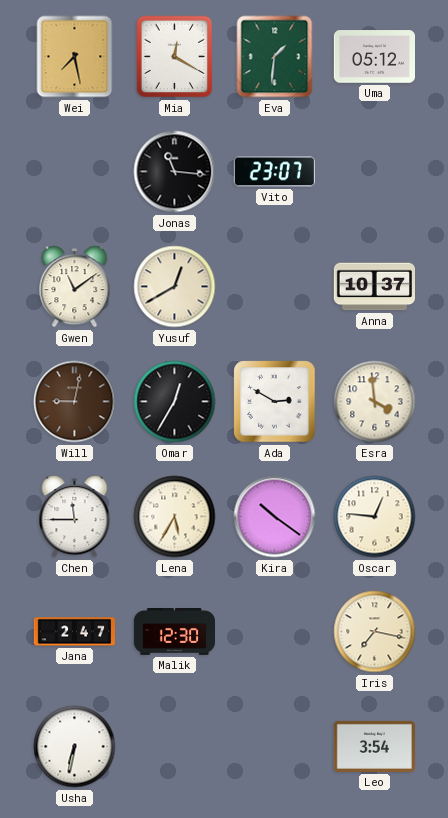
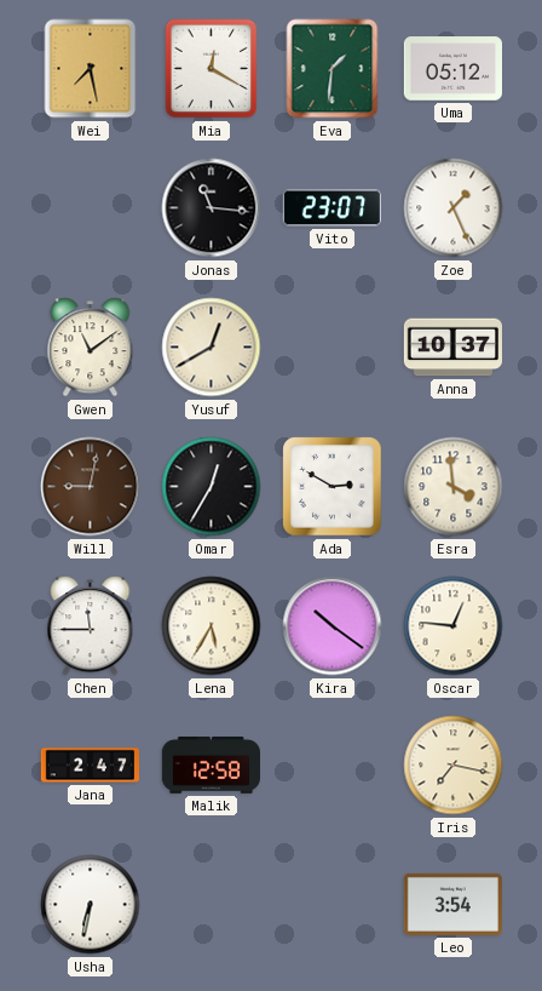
Zoe: none -> 1:26 (454, 208)
Malik: 12:30 -> 12:58 (211, 766)
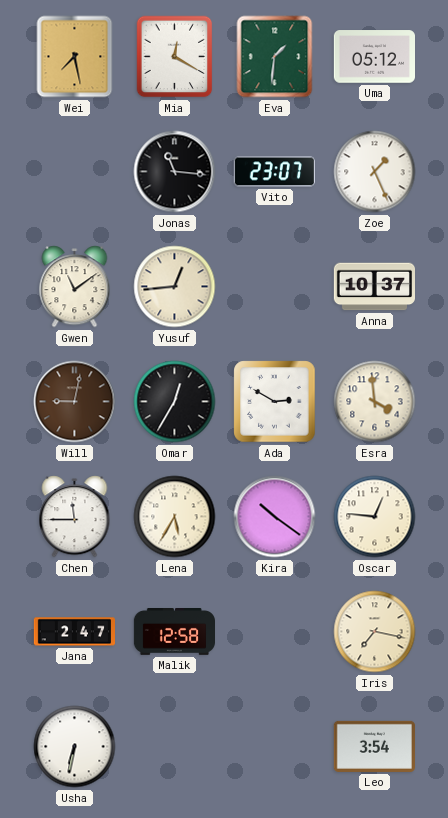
Yusuf: 12:40 -> 12:44 (175, 287)
